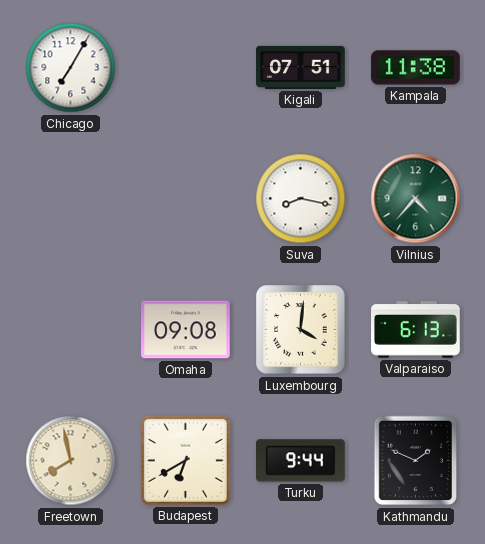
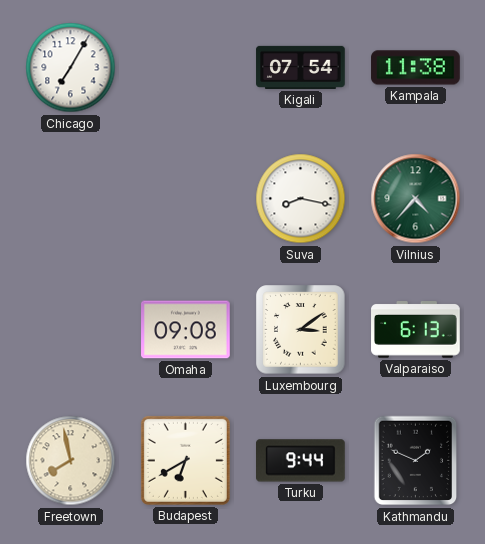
Kigali: 07:51 -> 07:54 (301, 67)
Luxembourg: 4:01 -> 3:09 (301, 330)
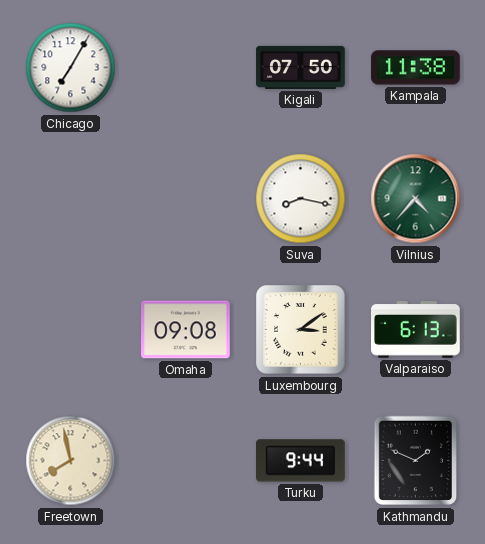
Kigali: 07:54 -> 07:50 (301, 67)
Budapest: 6:40 -> none (185, 460)
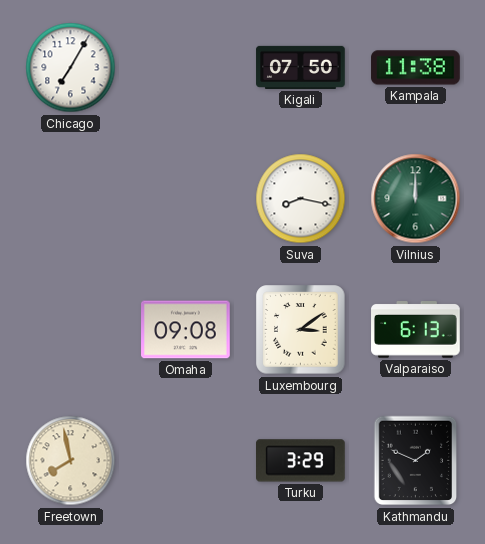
Vilnius: 4:37 -> 12:00 (416, 199)
Turku: 9:44 -> 3:29 (301, 461)
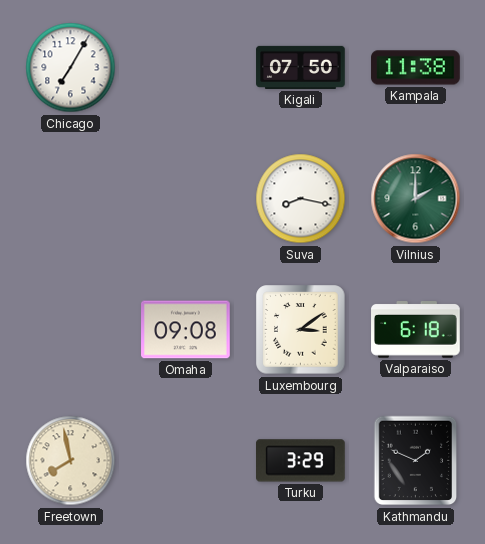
Vilnius: 12:00 -> 2:00 (416, 199)
Valparaiso: 6:13 -> 6:18 (416, 330)
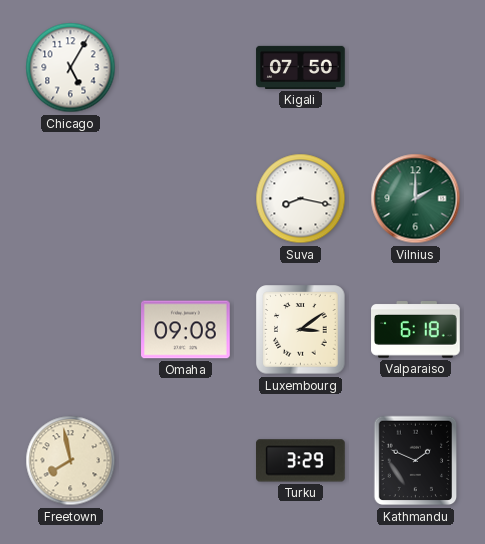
Chicago: 7:05 -> 5:05 (71, 68)
Kampala: 11:38 -> none (416, 68)
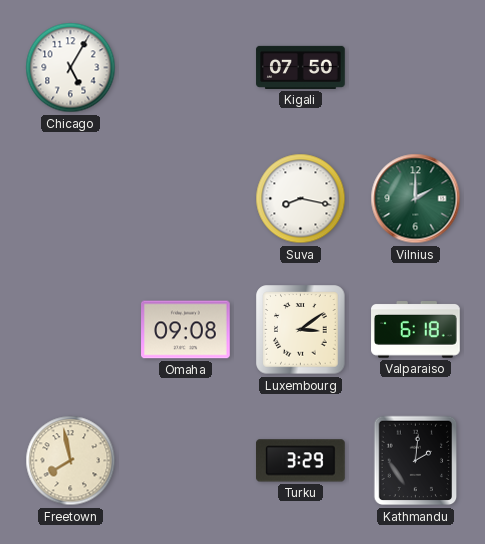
Kathmandu: 1:49 -> 2:01 (416, 461)
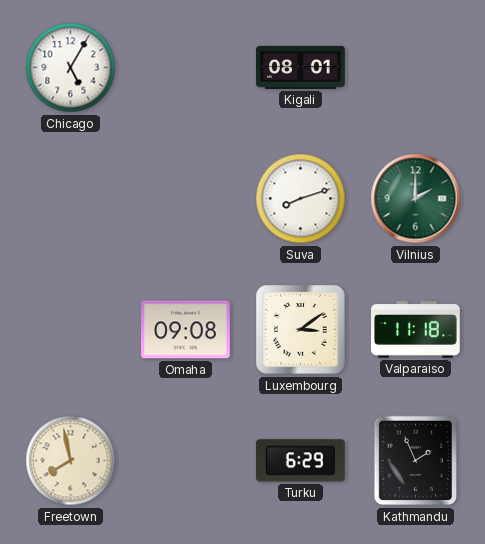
Kigali: 07:50 -> 08:01 (301, 67)
Suva: 8:17 -> 8:12 (301, 199)
Valparaiso: 6:18 -> 11:18 (416, 330)
Turku: 3:29 -> 6:29 (301, 461)
Kathmandu: 2:01 -> 1:56 (416, 461)
